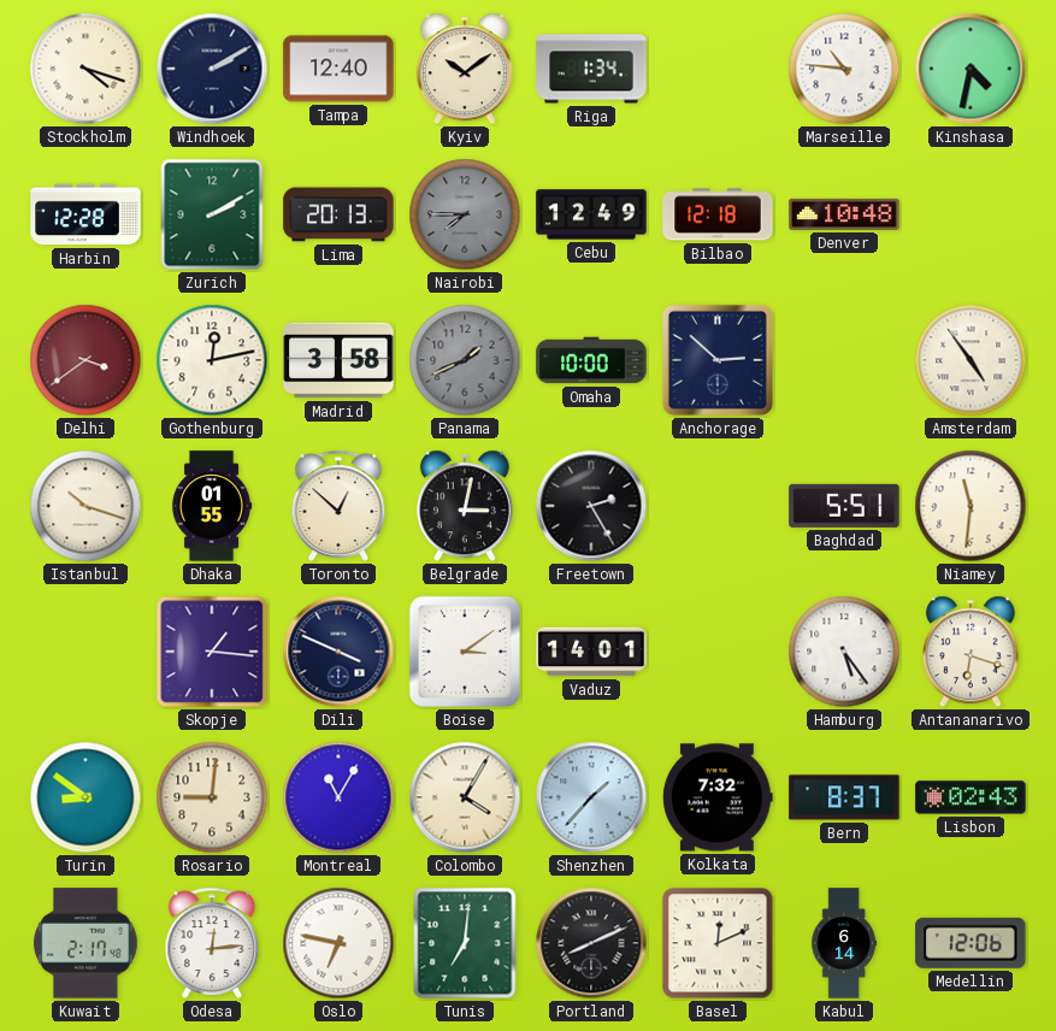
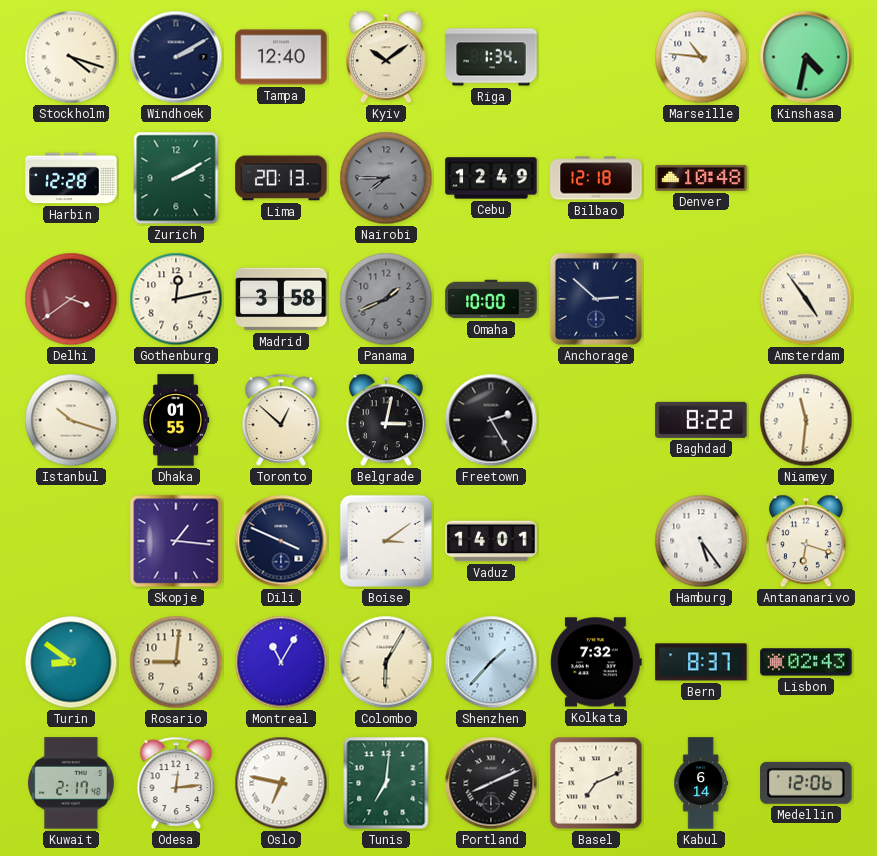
Baghdad: 5:51 -> 8:22 (701, 420)
Colombo: 4:05 -> 6:05 (386, 662)
Basel: 12:11 -> 7:11 (596, 783)
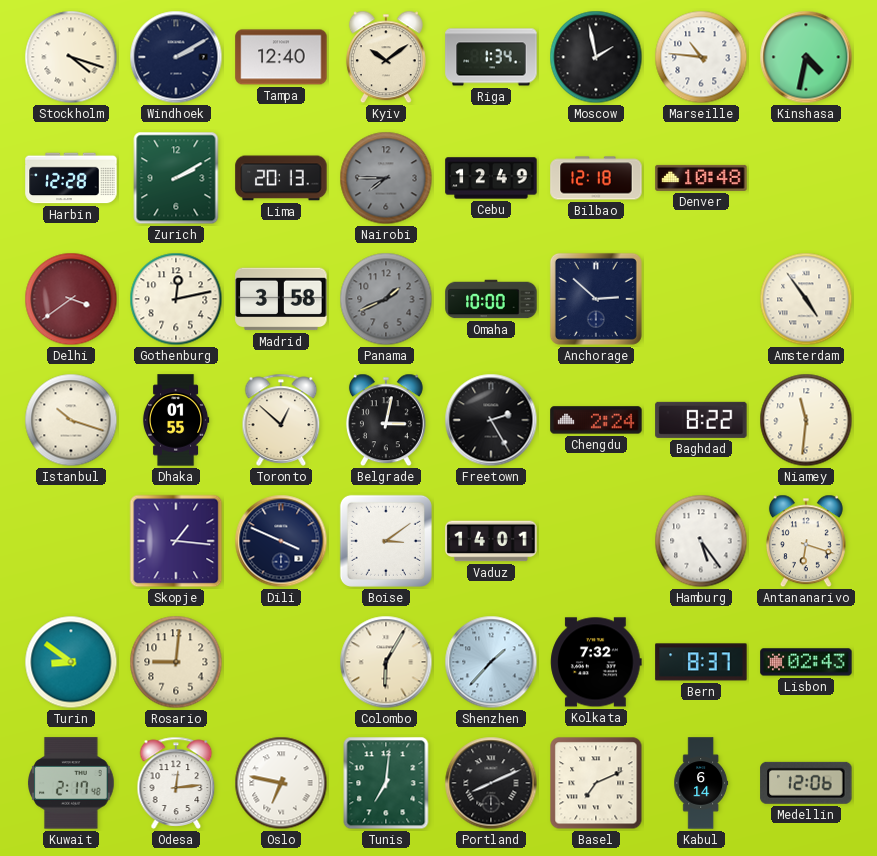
Moscow: none -> 1:58 (596, 57)
Chengdu: none -> 2:24 (596, 420)
Montreal: 11:05 -> none (281, 662)
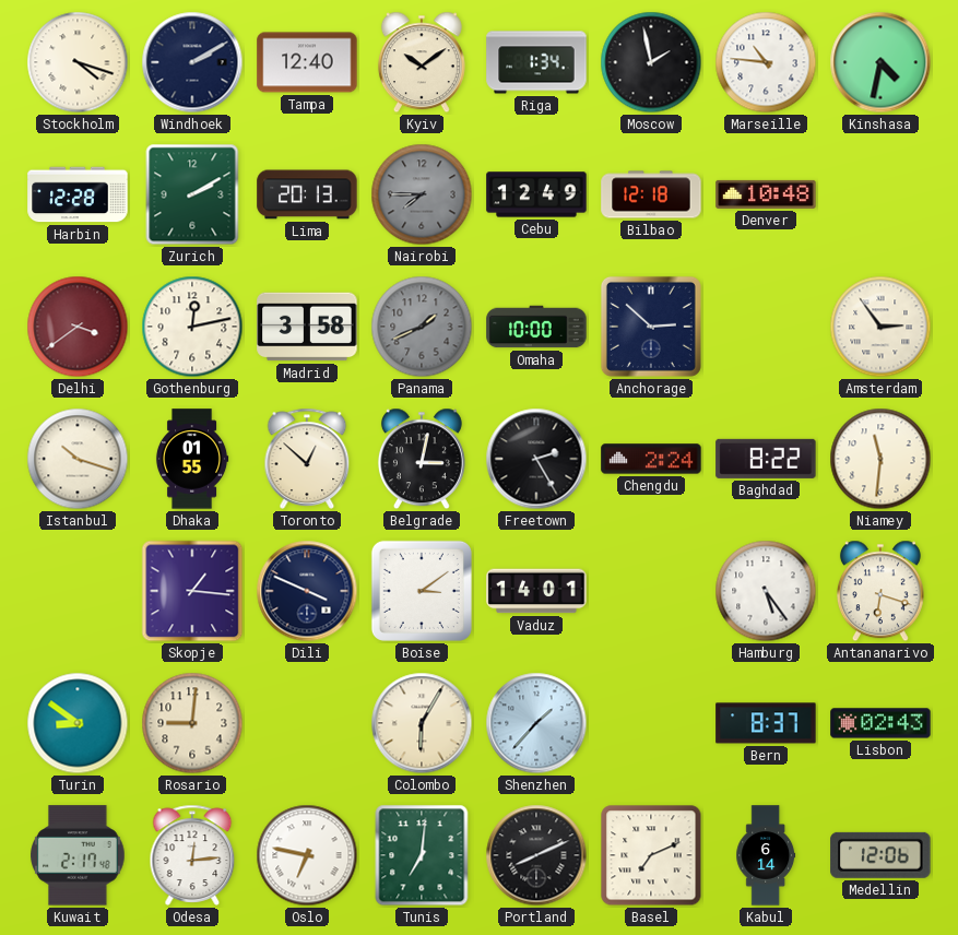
Amsterdam: 4:54 -> 2:54 (880, 327)
Kolkata: 7:32 -> none (596, 662)
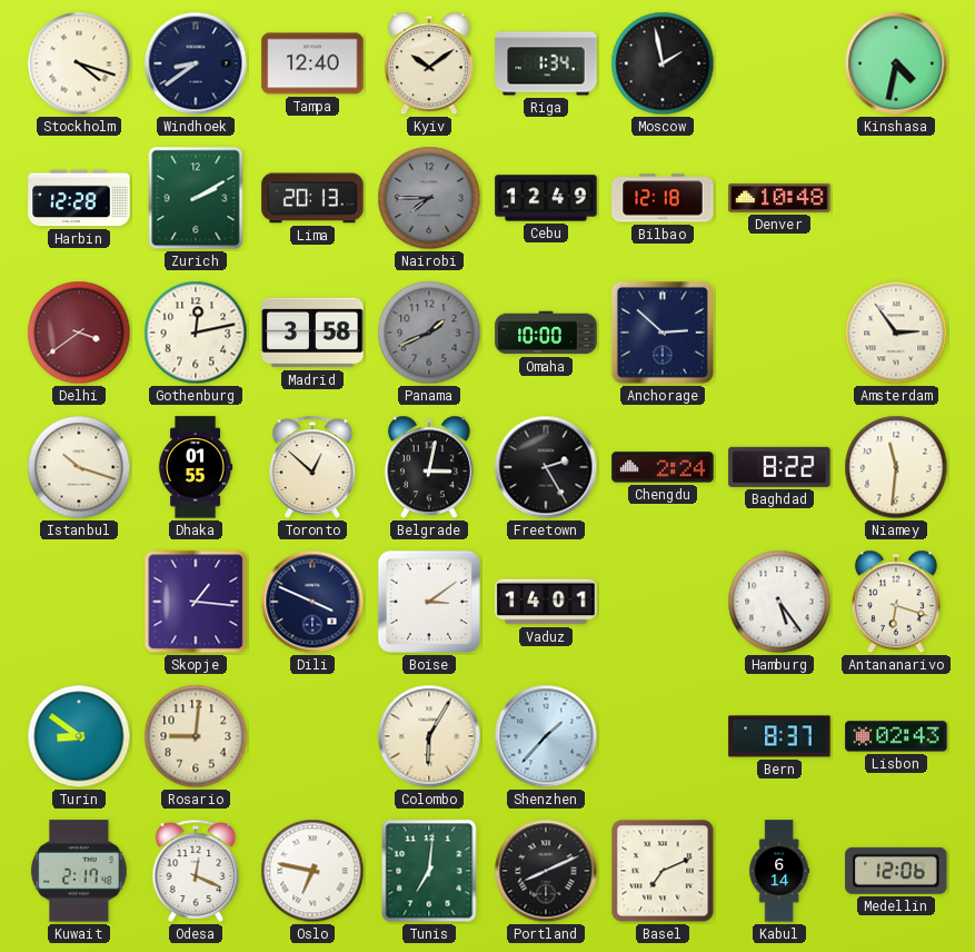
Windhoek: 2:10 -> 8:39 (196, 63)
Marseille: 10:46 -> none (766, 62)
Odesa: 12:14 -> 12:19 (196, 871)
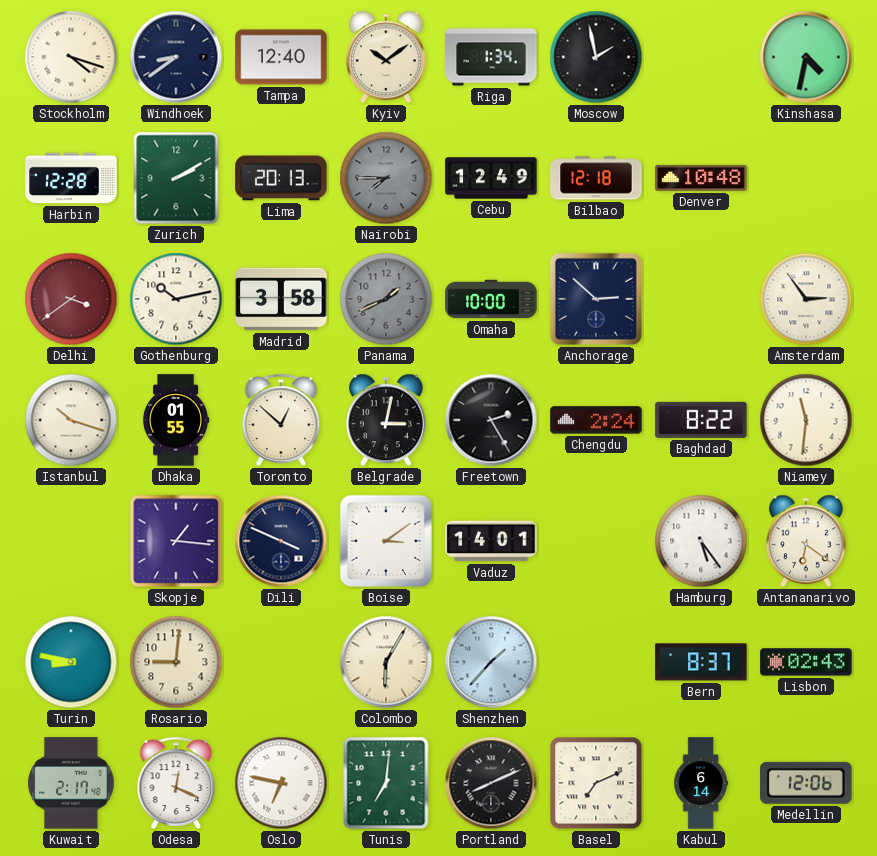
Gothenburg: 12:13 -> 10:13 (176, 299)
Antananarivo: 6:18 -> 6:21 (806, 541)
Turin: 8:51 -> 8:47 (71, 662)
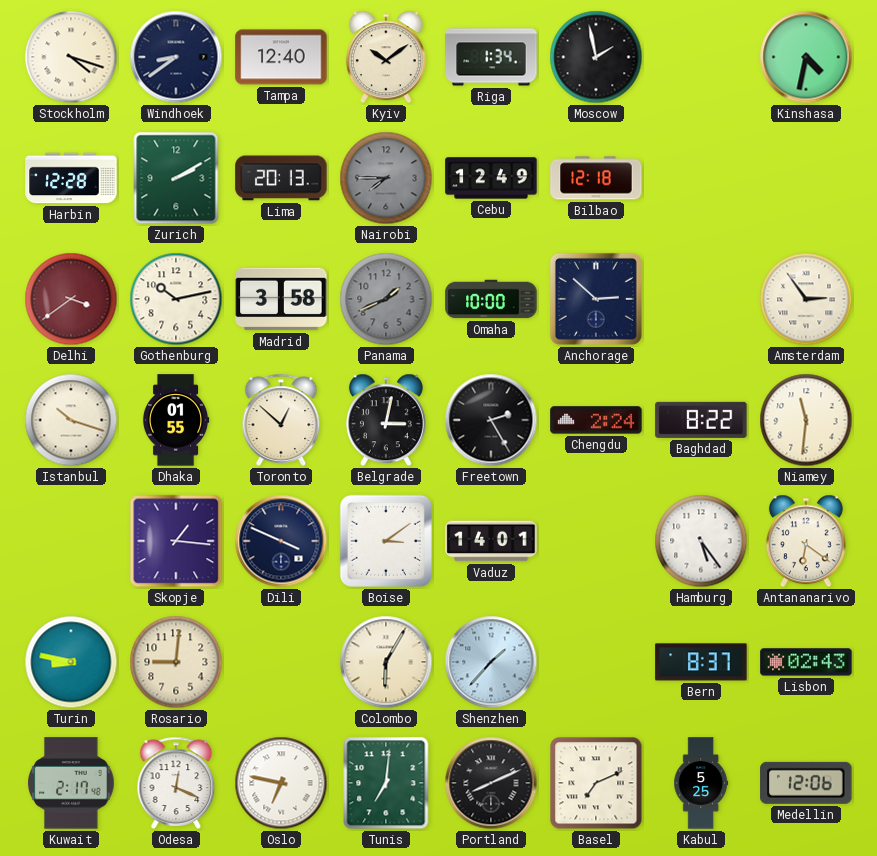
Denver: 10:48 -> none (701, 178)
Kabul: 6:14 -> 5:25 (701, 783)
